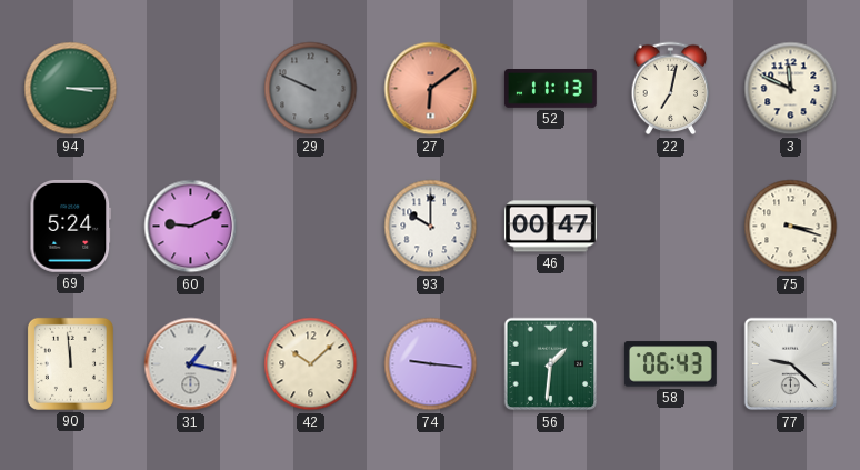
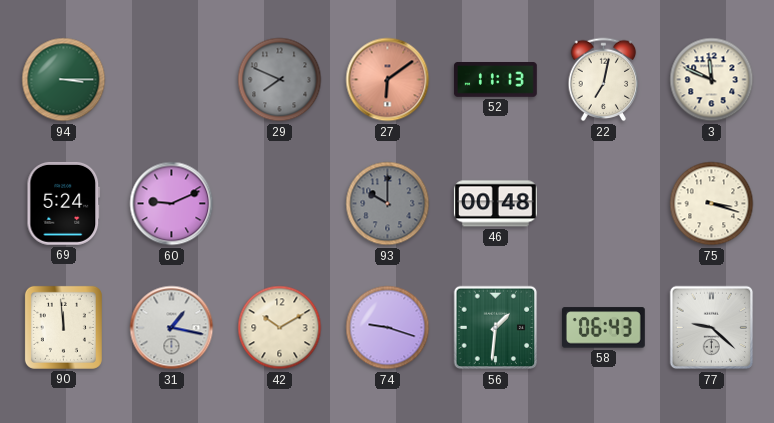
29: 9:49 -> 7:49 (280, 80)
93 dial: white -> grey (388, 204)
46: 00:47 -> 00:48 (495, 204)
42: 10:08 -> 10:10 (280, 328)
74: 9:16 -> 9:18 (388, 328)
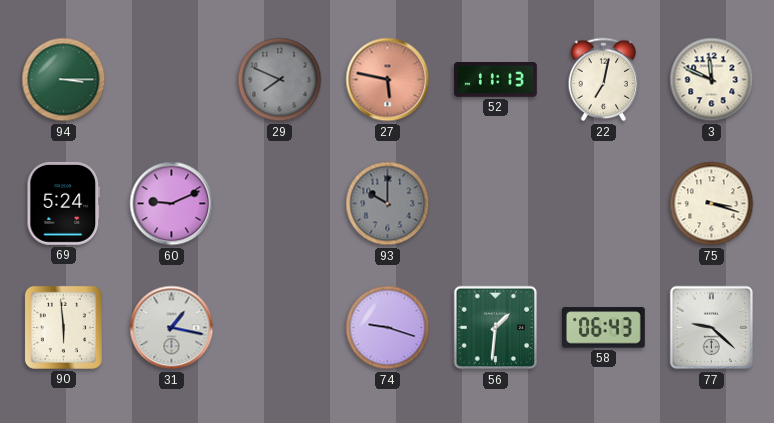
27: 6:09 -> 5:47 (388, 80)
46: 00:48 -> none (495, 204)
90: 11:59 -> 5:59 (63, 327)
42: 10:10 -> none (280, 328)
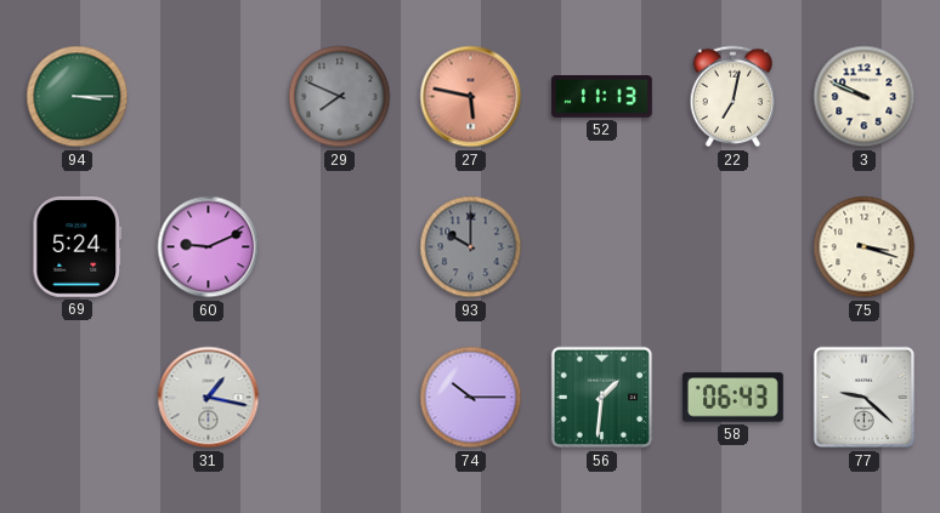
3: 11:49 -> 9:49 (865, 97)
90: 5:59 -> none (63, 327)
74: 9:18 -> 10:15 (471, 398)
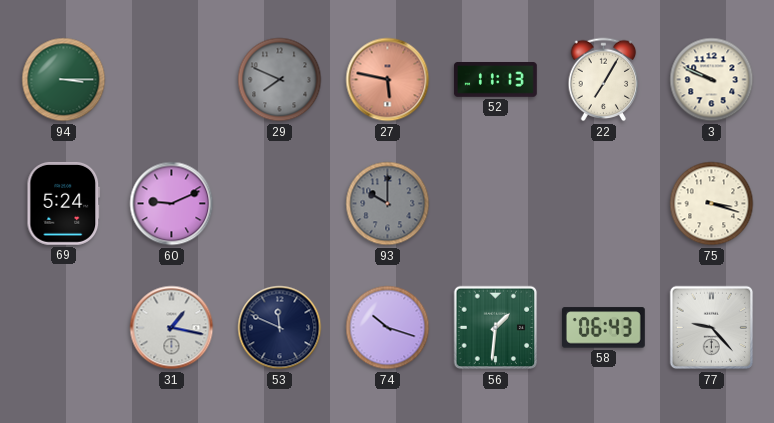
22: 7:02 -> 7:05 (604, 80)
53: none -> 11:49 (280, 328)
74: 10:15 -> 10:18 (388, 328)
77: 9:22 -> 9:23 (712, 328)
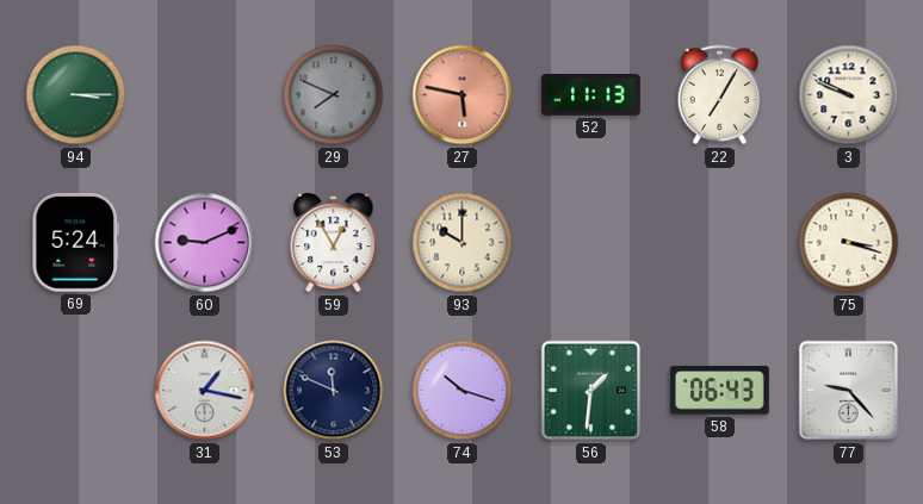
59: none -> 12:55 (334, 243)
93 dial: grey -> cream (463, 243)
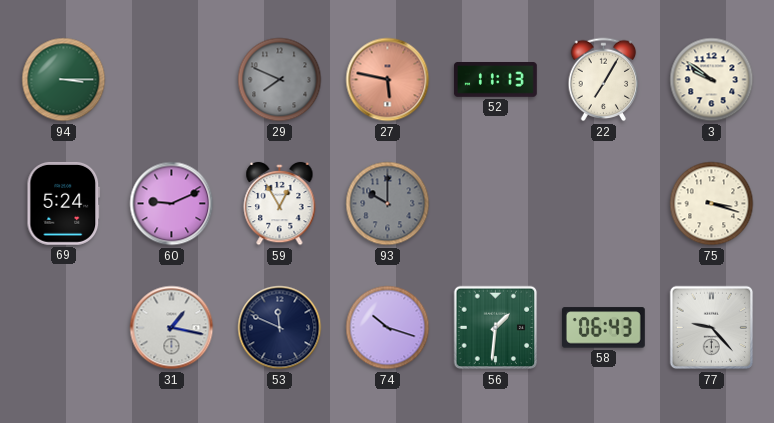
3: 9:49 -> 9:51 (712, 80)
93 dial: cream -> grey (388, 204)
